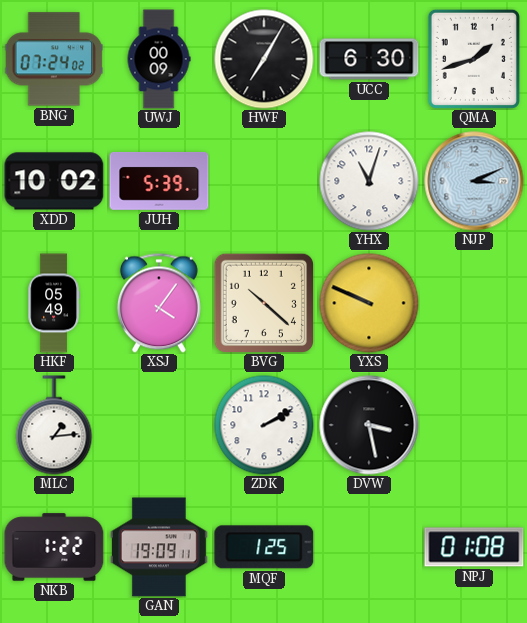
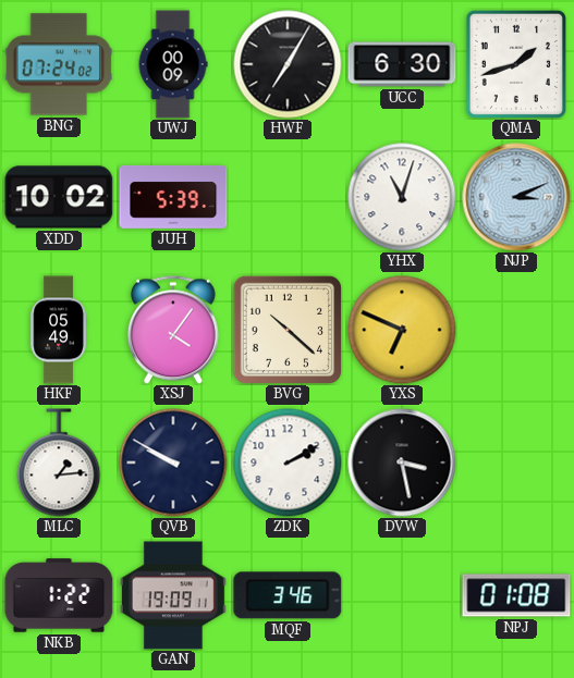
YXS: 9:49 -> 6:49 (402, 330)
QVB: none -> 9:50 (173, 463)
MQF: 1:25 -> 3:46 (288, 595)
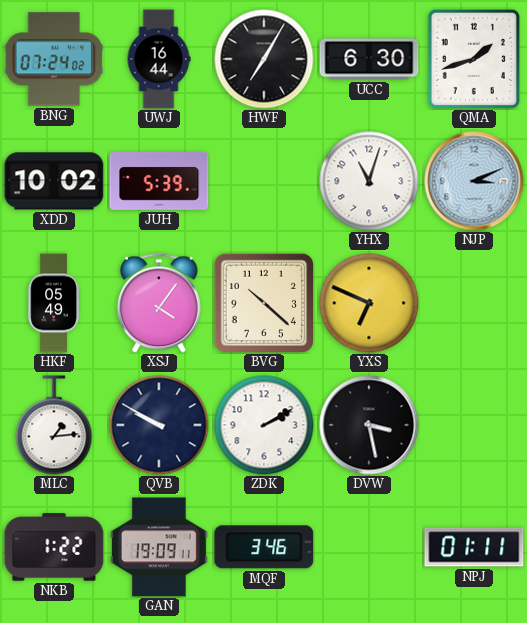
UWJ: 00:09 -> 16:44 (159, 59)
NPJ: 01:08 -> 01:11 (474, 547)
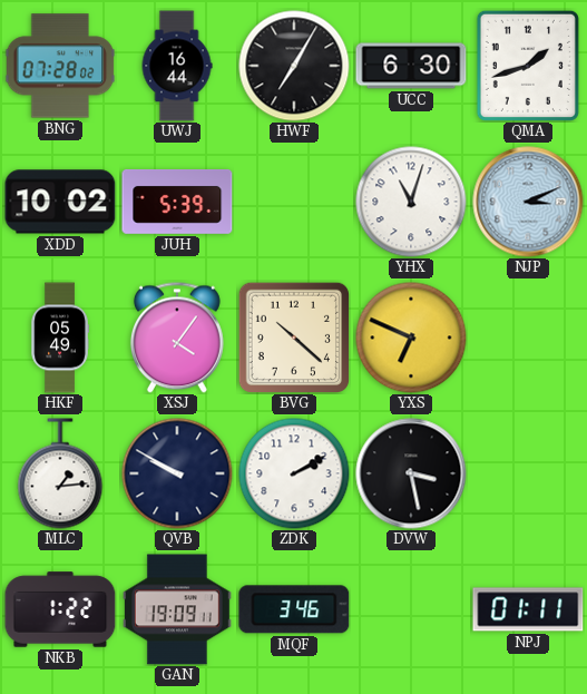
BNG: 07:24 -> 07:28 (60, 66)
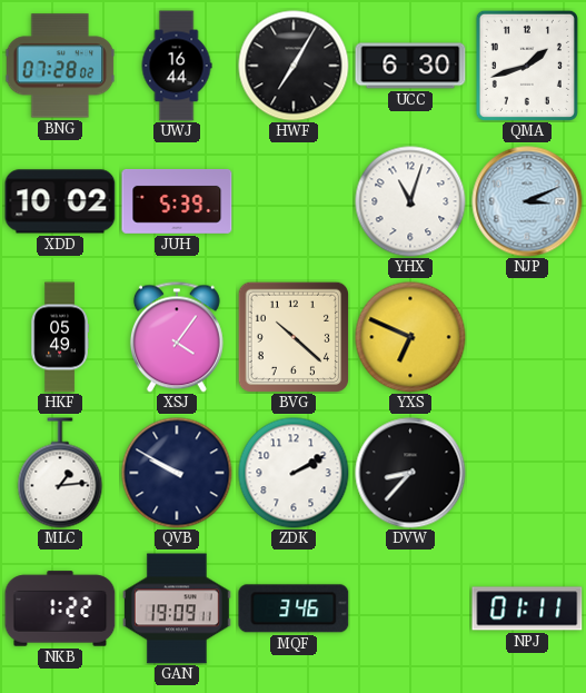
DVW: 3:28 -> 8:37 (410, 473)
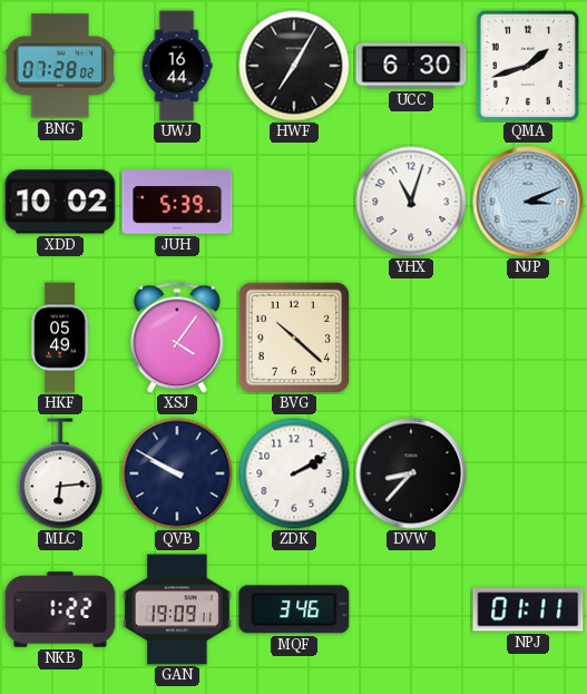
YXS: 6:49 -> none (410, 337)
MLC: 1:14 -> 6:14 (60, 473)
